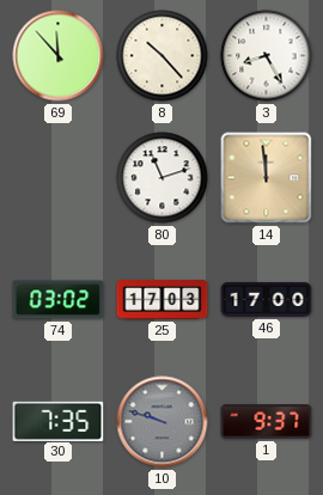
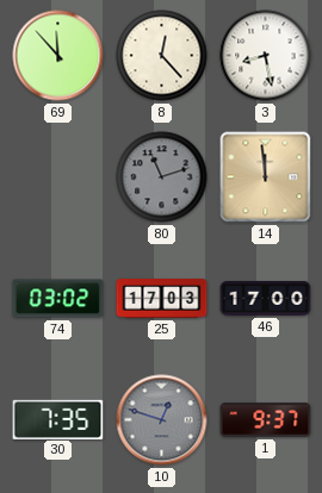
8: 10:23 -> 12:23 (162, 56)
3: 8:25 -> 8:28 (266, 56)
80 dial: white -> grey (162, 177)
10: 9:48 -> 12:48 (162, 420)
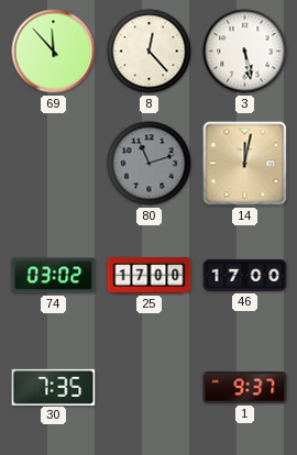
3: 8:28 -> 5:28 (245, 52)
14: 11:59 -> 12:02 (245, 164)
25: 17:03 -> 17:00 (150, 276)
10: 12:48 -> none (162, 420)
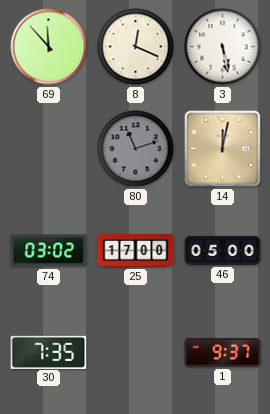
8: 12:23 -> 12:19 (136, 47)
46: 17:00 -> 05:00 (223, 250)
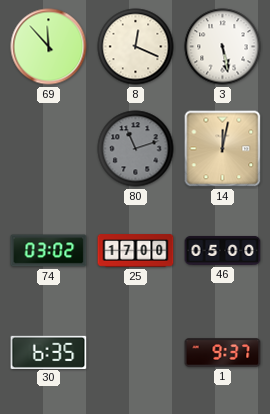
30: 7:35 -> 6:35 (49, 352)
